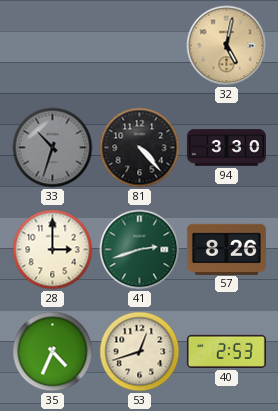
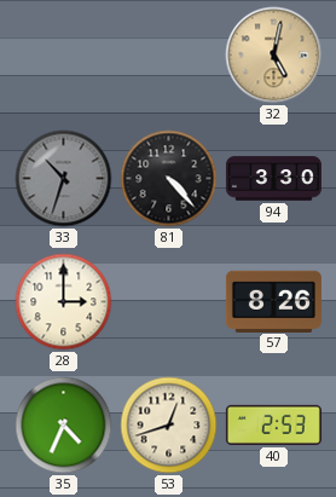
41: 2:42 -> none (140, 250)
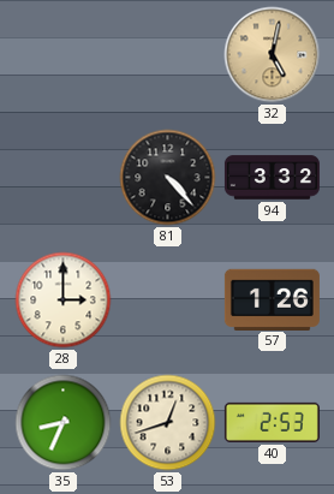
33: 10:33 -> none (64, 179)
94: 3:30 -> 3:32 (272, 178)
57: 8:26 -> 1:26 (272, 299)
35: 4:34 -> 8:34 (64, 423)
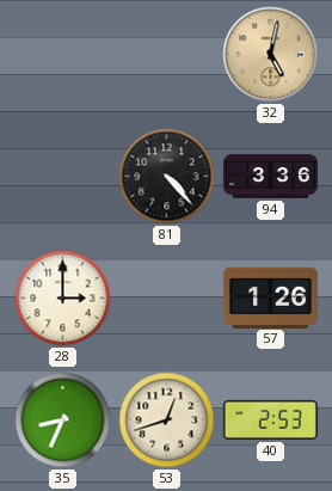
94: 3:32 -> 3:36 (270, 177)
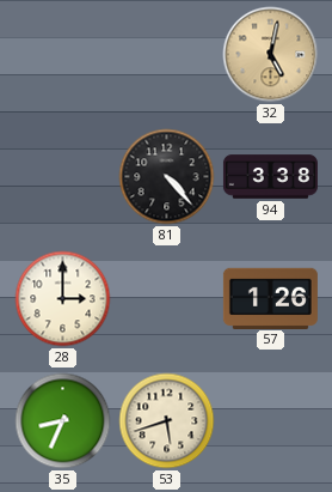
94: 3:36 -> 3:38 (270, 177)
53: 12:42 -> 5:42 (167, 421)
40: 2:53 -> none (270, 419)
